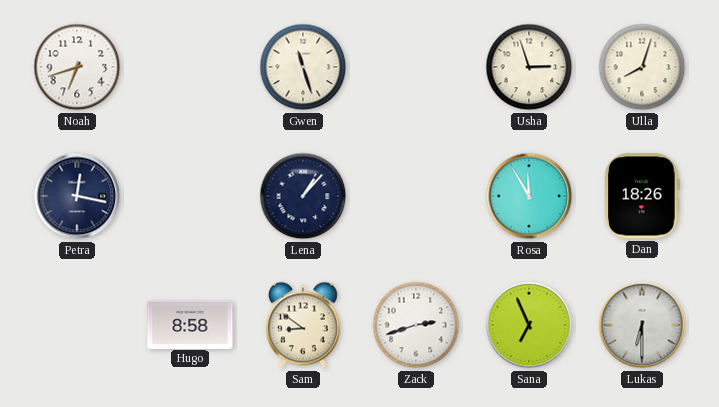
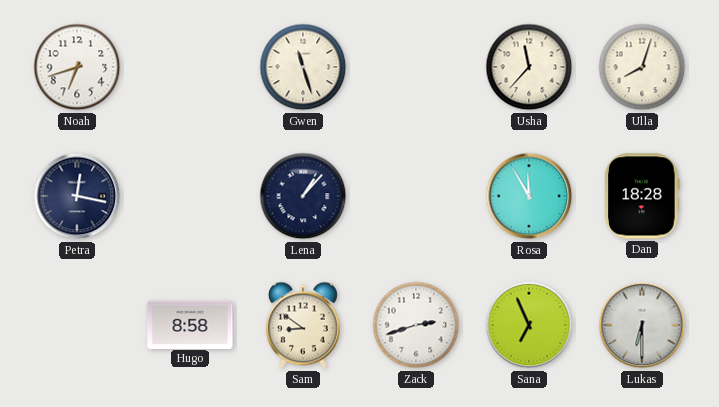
Usha: 2:57 -> 11:37 (529, 67)
Dan: 18:26 -> 18:28 (642, 196)
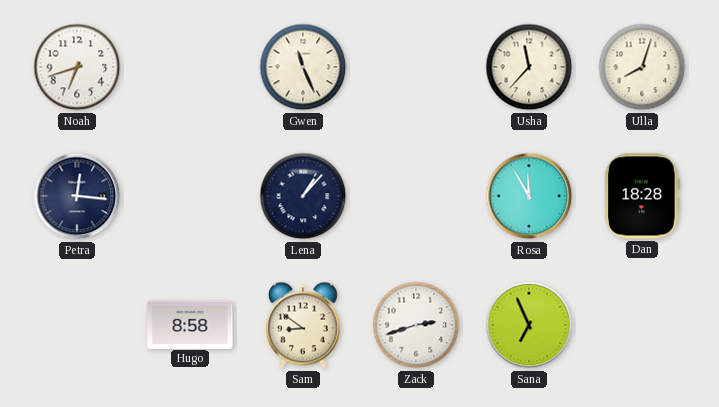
Gwen: 11:27 -> 11:26 (303, 67)
Petra: 12:17 -> 12:16 (77, 196)
Lukas: 6:30 -> none (642, 325)
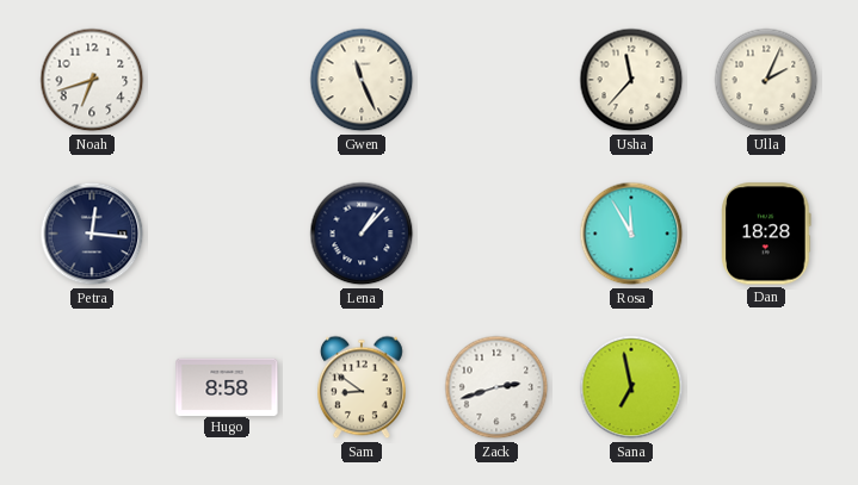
Ulla: 8:03 -> 2:04 (766, 80)
Sana: 6:56 -> 6:58 (631, 387)
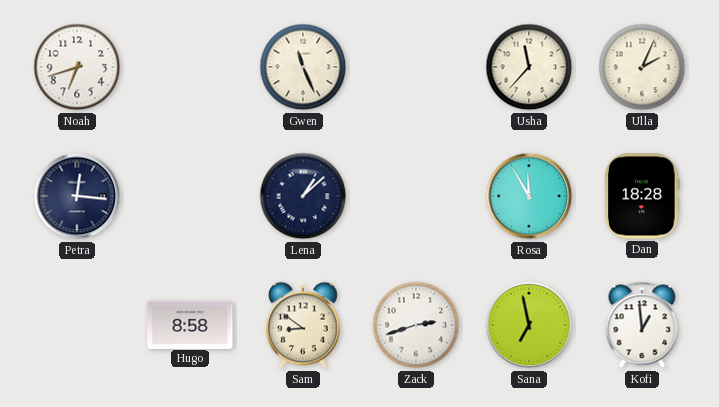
Lena: 1:07 -> 1:08 (303, 196)
Kofi: none -> 12:59 (642, 325)
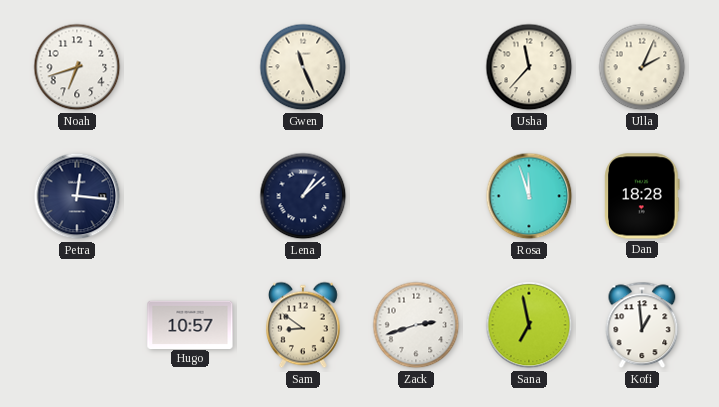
Rosa: 11:55 -> 11:57 (529, 196)
Hugo: 8:58 -> 10:57 (190, 324)
